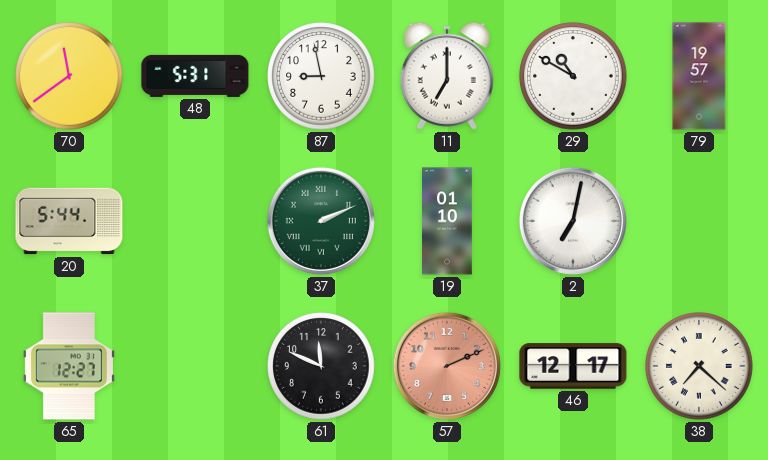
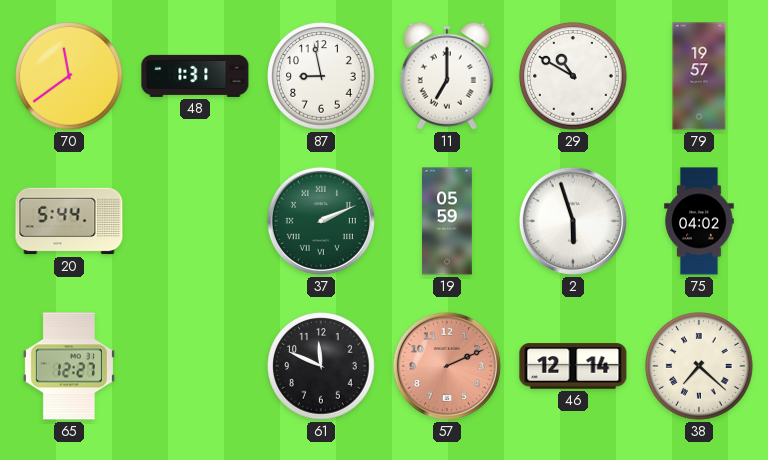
48: 5:31 -> 1:31 (195, 76)
19: 01:10 -> 05:59 (447, 221)
2: 7:02 -> 5:57 (573, 221)
75: none -> 04:02 (699, 221)
46: 12:17 -> 12:14 (573, 366)
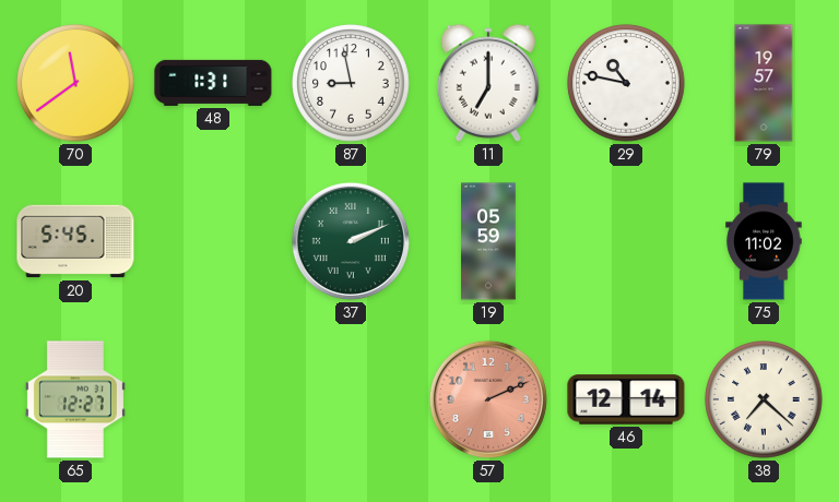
29: 10:50 -> 10:47 (626, 83)
20: 5:44 -> 5:45 (75, 241)
2: 5:57 -> none (573, 221)
75: 04:02 -> 11:02 (764, 241)
61: 11:49 -> none (321, 366)
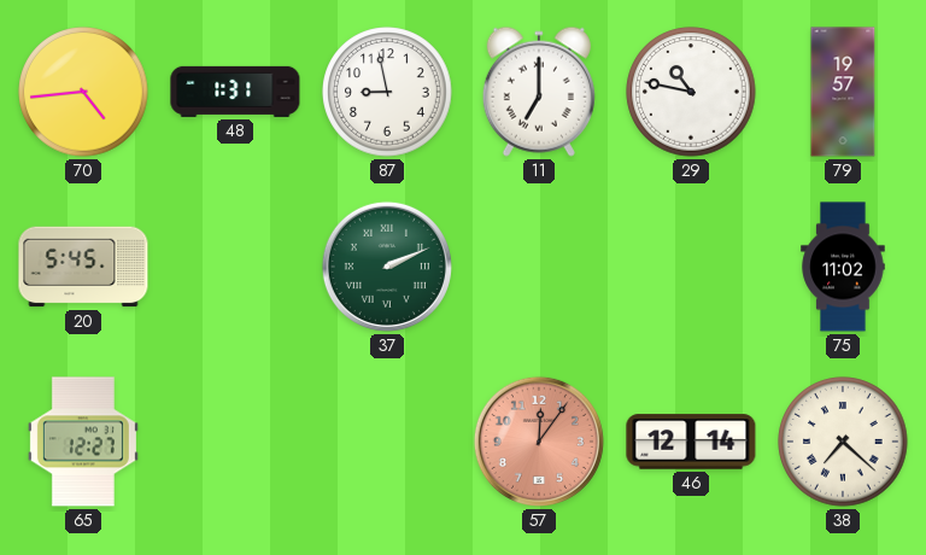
70: 11:39 -> 4:44 (83, 92)
19: 05:59 -> none (488, 241)
57: 2:11 -> 12:06 (539, 442)
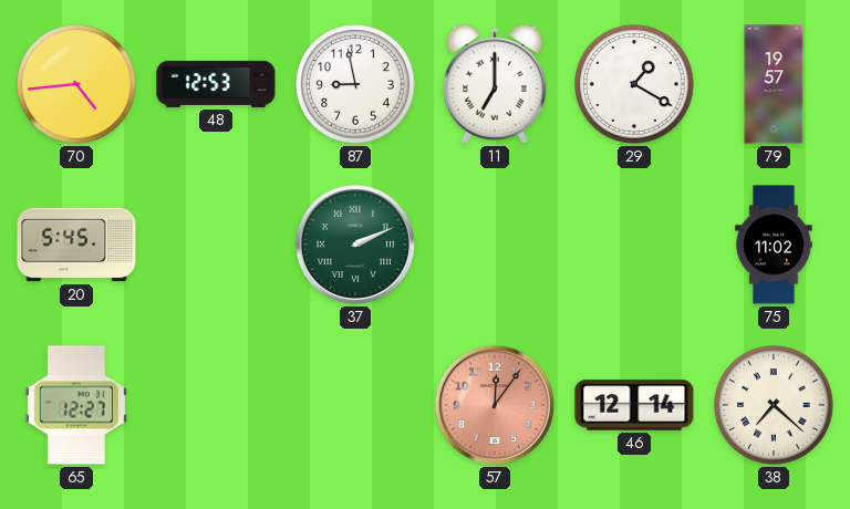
48: 1:31 -> 12:53 (216, 84)
29: 10:47 -> 1:20 (634, 84)
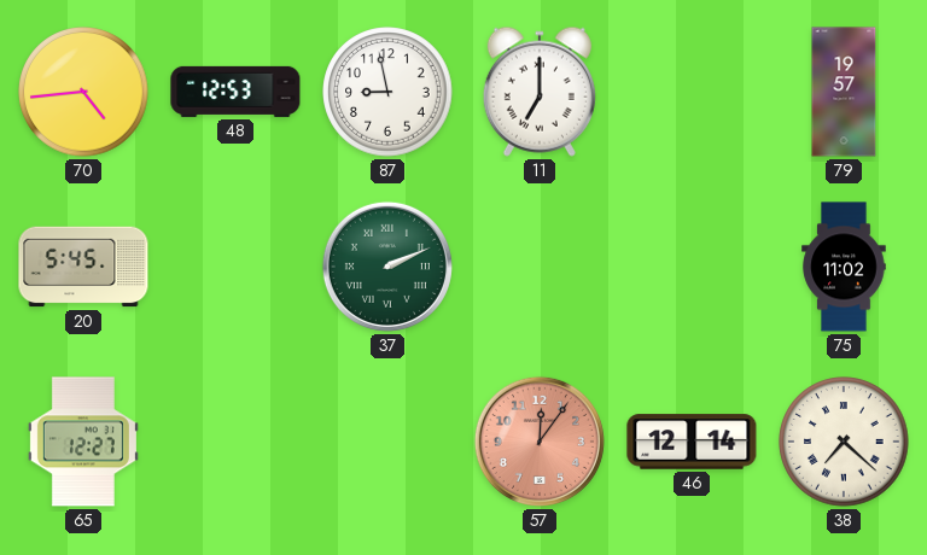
29: 1:20 -> none (634, 84)
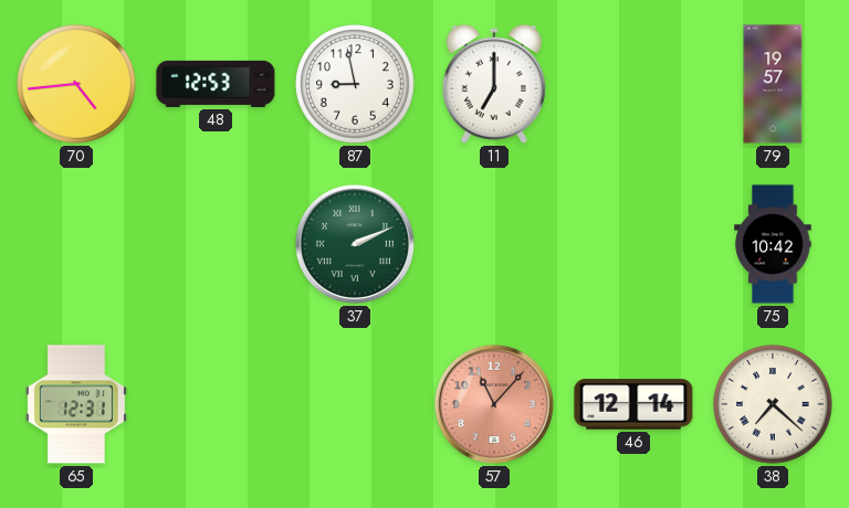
20: 5:45 -> none (83, 267)
75: 11:02 -> 10:42 (773, 244)
65: 12:27 -> 12:31 (76, 404)
57: 12:06 -> 11:07 (494, 404)
